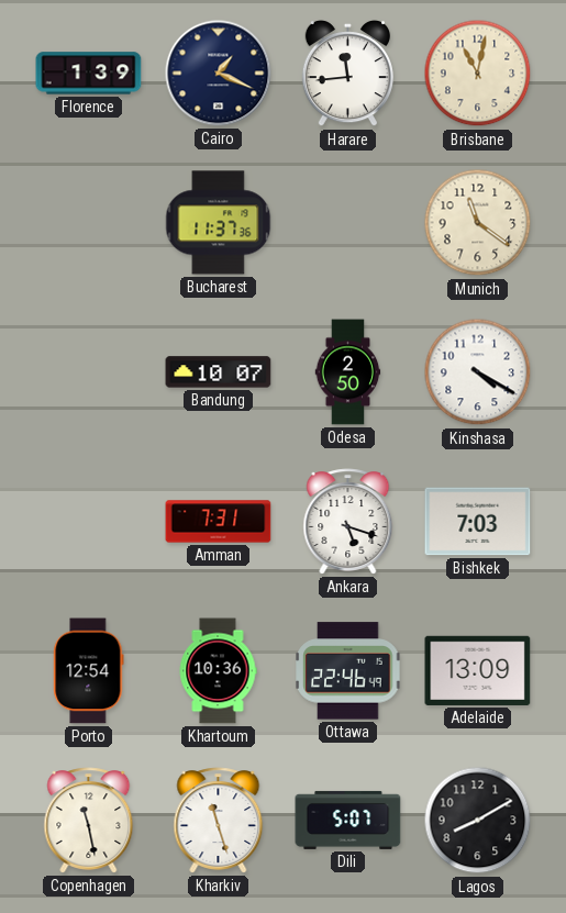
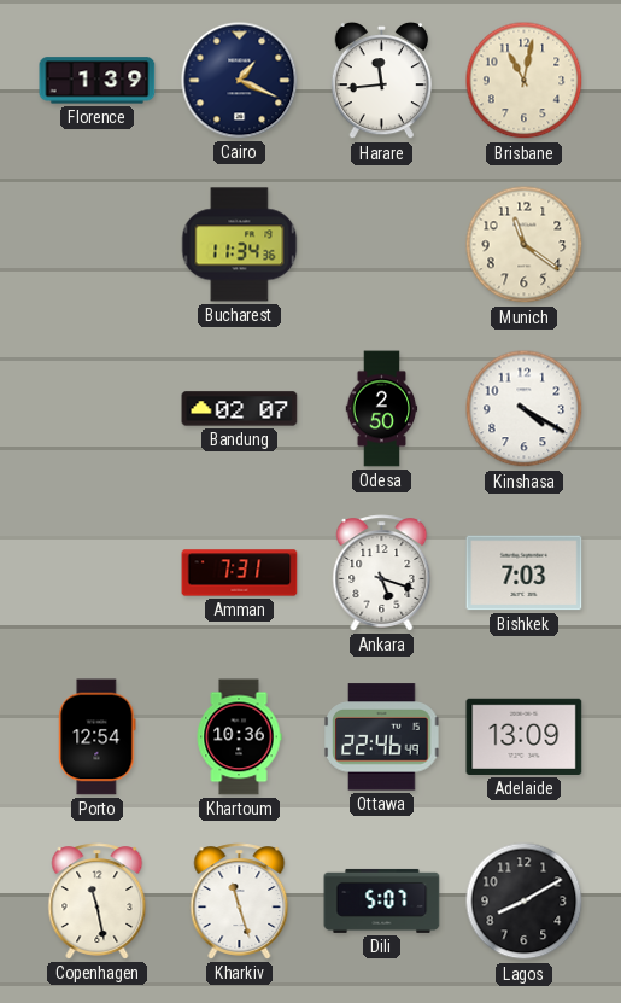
Bucharest: 11:37 -> 11:34 (240, 245)
Bandung: 10:07 -> 02:07 (240, 409)
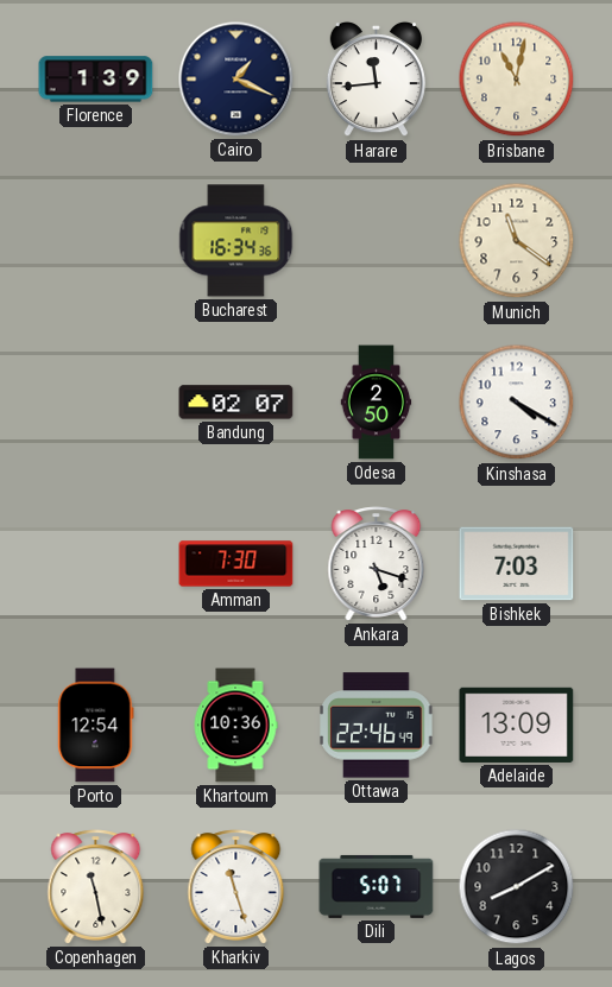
Bucharest: 11:34 -> 16:34 (236, 241)
Amman: 7:31 -> 7:30 (236, 564)
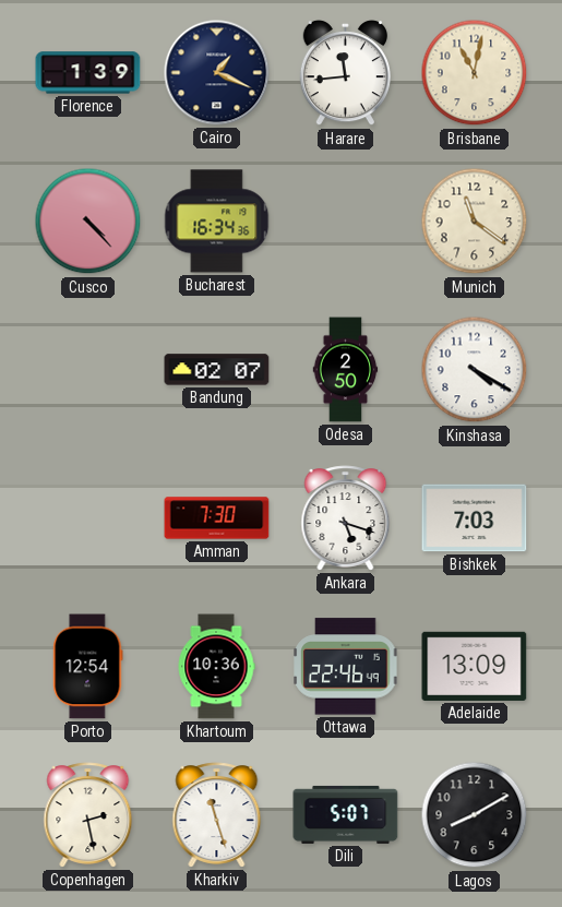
Cusco: none -> 4:23 (88, 222)
Copenhagen: 11:28 -> 2:28 (88, 815)
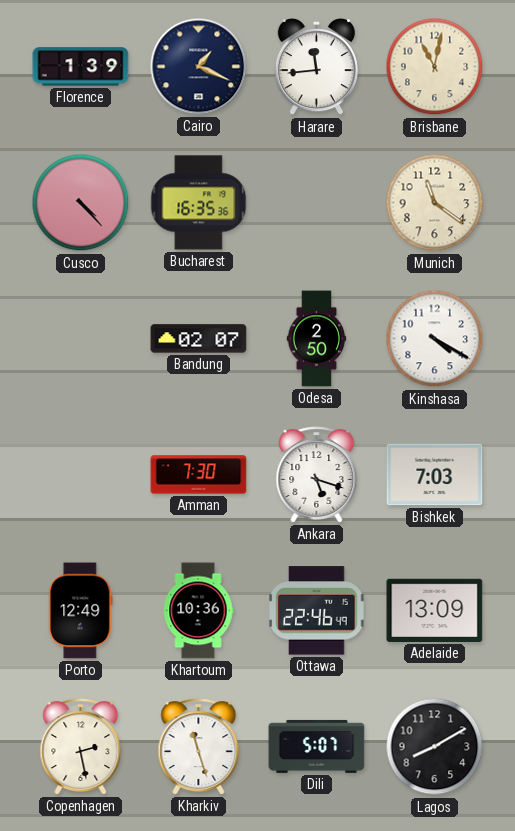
Bucharest: 16:34 -> 16:35 (199, 203)
Porto: 12:54 -> 12:49 (81, 611)
